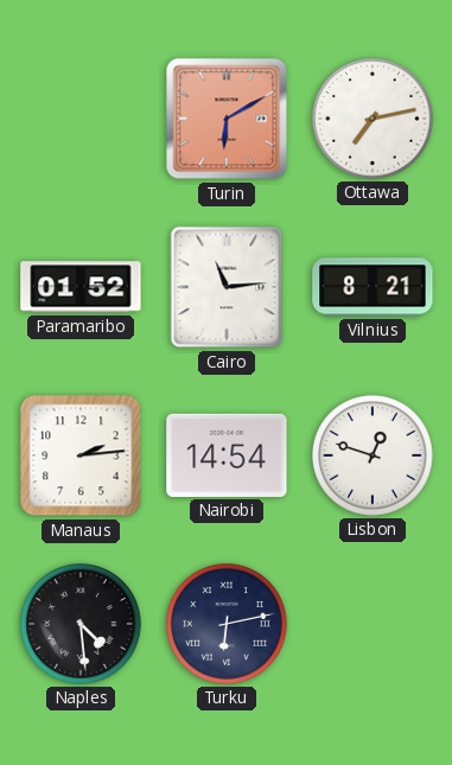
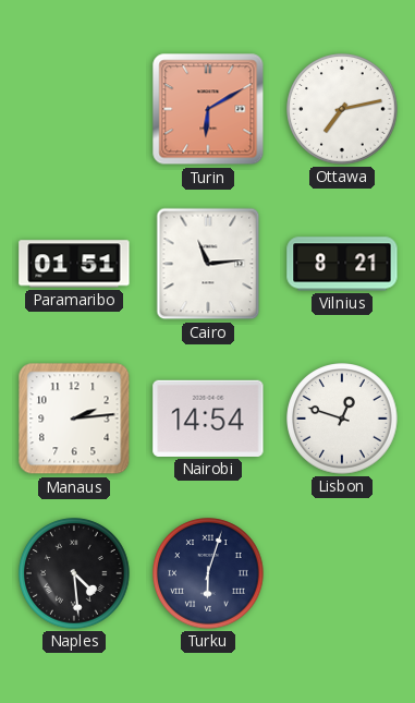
Paramaribo: 01:52 -> 01:51 (74, 264)
Turku: 6:13 -> 6:03 (208, 573)
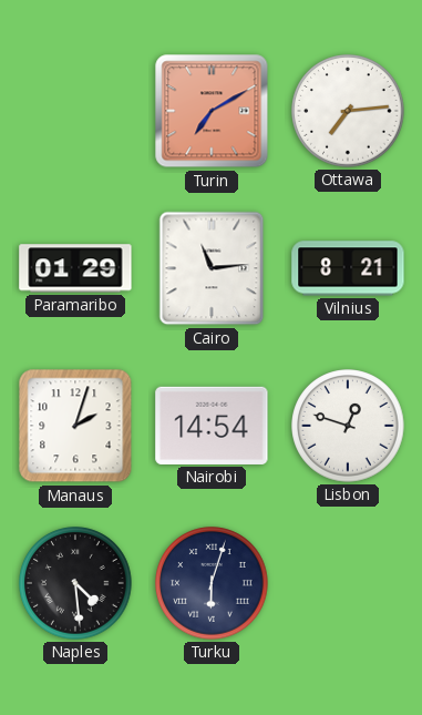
Turin: 6:10 -> 7:10 (212, 111)
Ottawa: 7:13 -> 7:14 (348, 111)
Paramaribo: 01:51 -> 01:29 (75, 268)
Manaus: 2:14 -> 2:03 (75, 426)
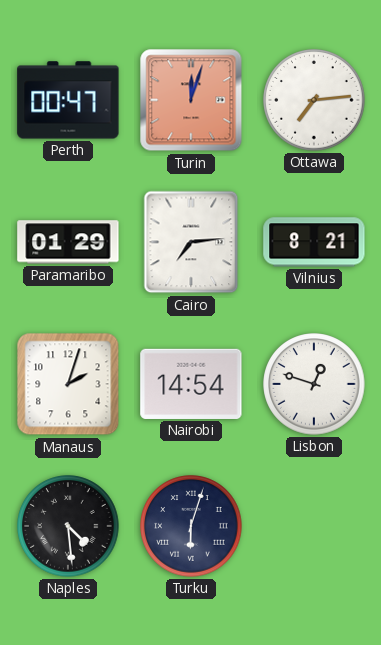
Perth: none -> 00:47 (68, 100)
Turin: 7:10 -> 12:03 (191, 100)
Cairo: 11:14 -> 7:14 (191, 242)
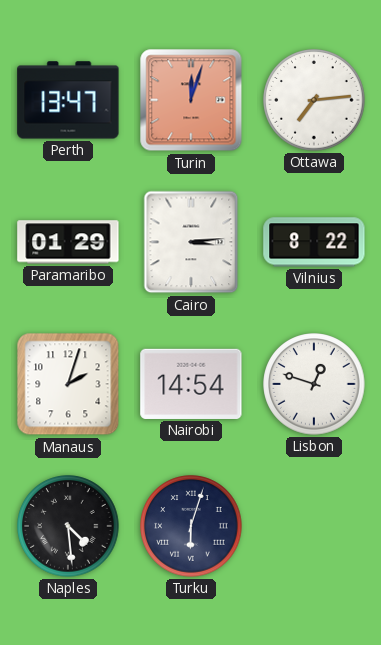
Perth: 00:47 -> 13:47 (68, 100)
Cairo: 7:14 -> 3:14 (191, 242)
Vilnius: 8:21 -> 8:22 (314, 242)
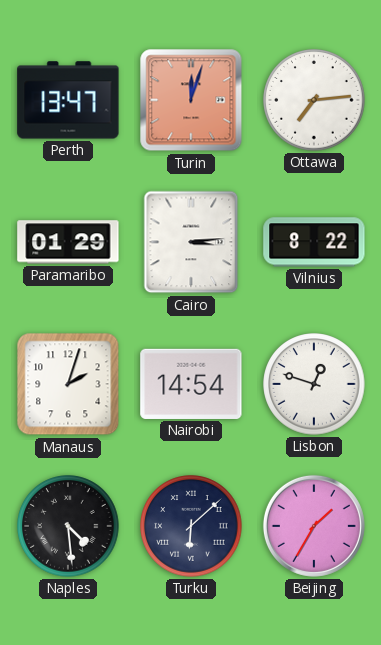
Turku: 6:03 -> 6:08 (191, 526)
Beijing: none -> 1:35 (314, 526)
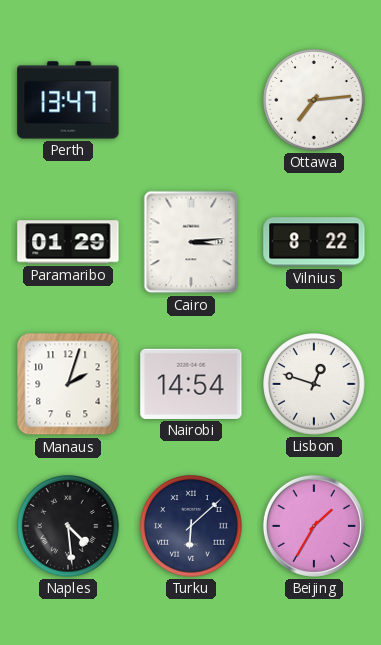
Turin: 12:03 -> none (191, 100)
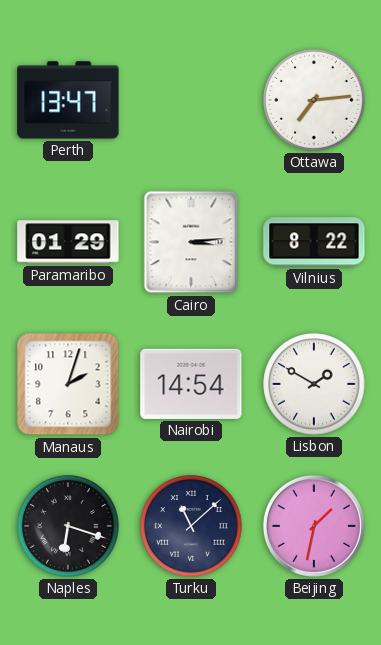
Lisbon: 12:48 -> 1:50 (314, 384)
Naples: 4:29 -> 6:18 (68, 526)
Turku: 6:08 -> 11:08 (191, 526)
Beijing: 1:35 -> 1:32 (314, 526)
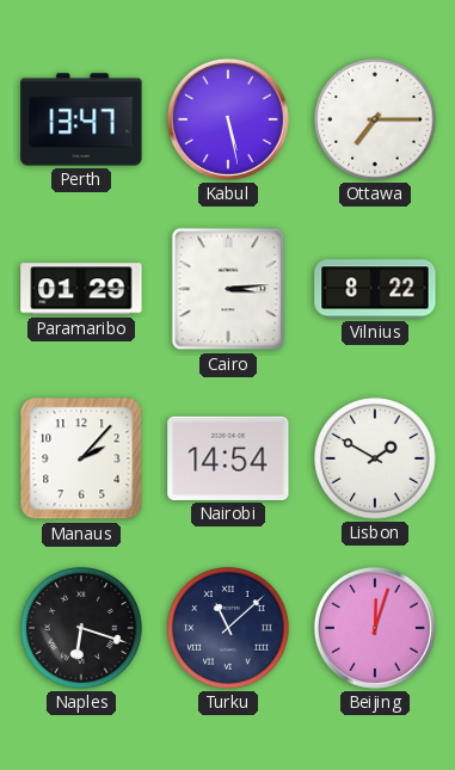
Kabul: none -> 5:28 (228, 119)
Ottawa: 7:14 -> 7:15 (375, 119)
Manaus: 2:03 -> 2:07 (81, 458)
Beijing: 1:32 -> 12:03 (375, 628)
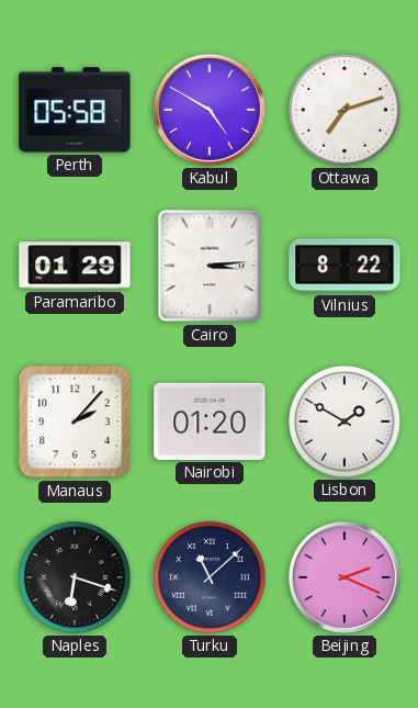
Perth: 13:47 -> 05:58 (75, 110)
Kabul: 5:28 -> 4:50 (210, 110)
Ottawa: 7:15 -> 7:12 (344, 110)
Nairobi: 14:54 -> 01:20 (210, 422)
Beijing: 12:03 -> 2:19 (344, 577)
